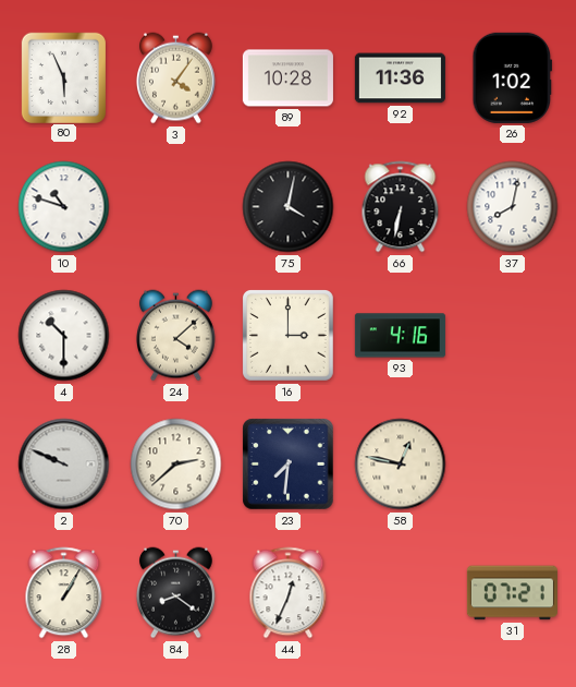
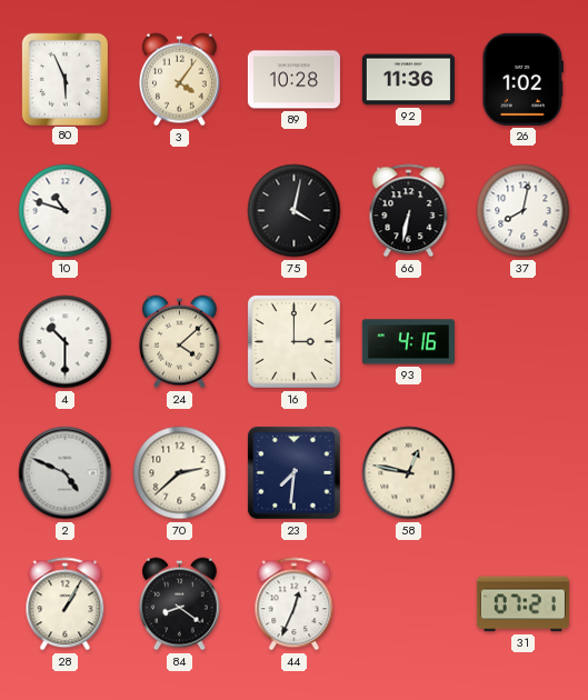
2: 9:49 -> 4:49 (66, 473)
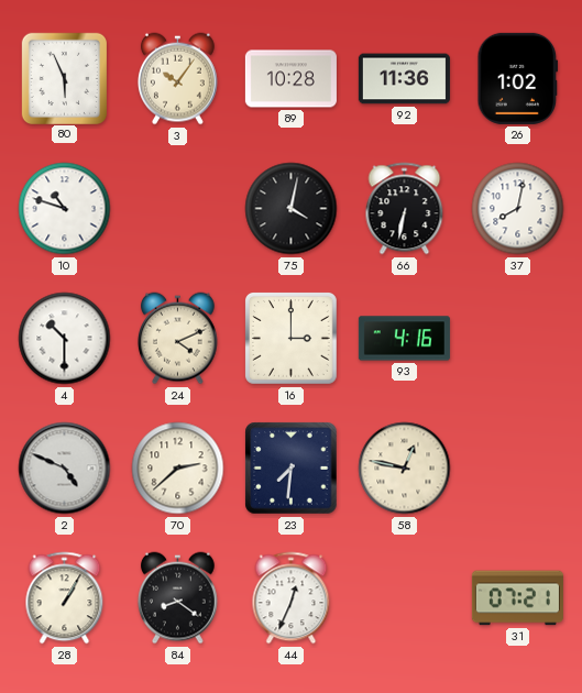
3: 4:06 -> 10:06 (177, 79)
24: 4:08 -> 4:11 (177, 339)
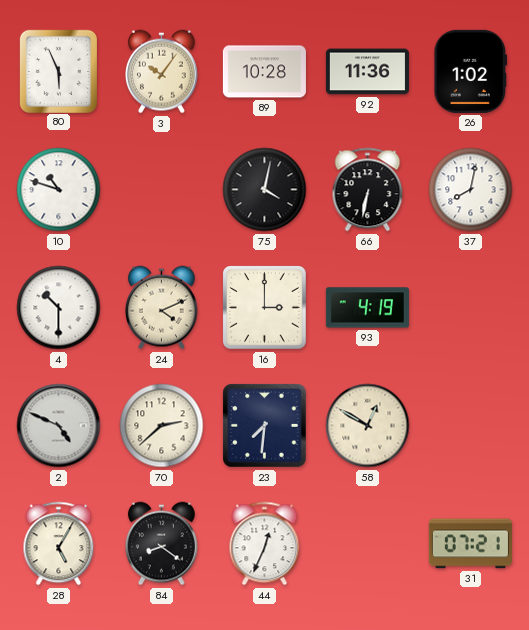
93: 4:16 -> 4:19 (367, 308)
58: 12:47 -> 12:50 (368, 426)
28: 1:05 -> 5:05 (59, 544)
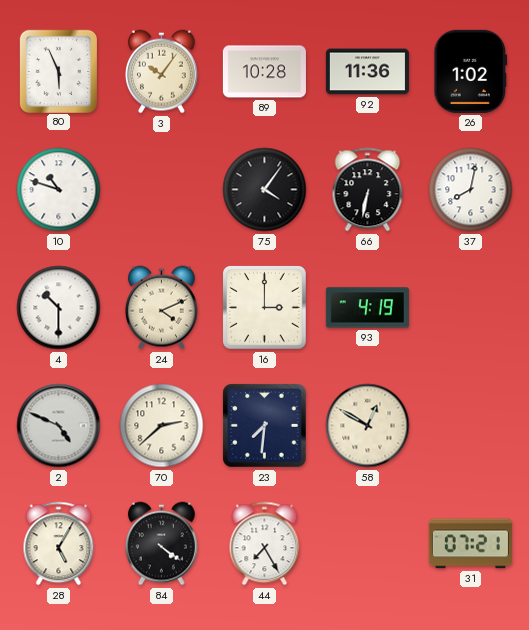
75: 4:02 -> 4:06 (265, 190)
84: 8:21 -> 4:21 (161, 544)
44: 12:34 -> 7:25 (265, 544)
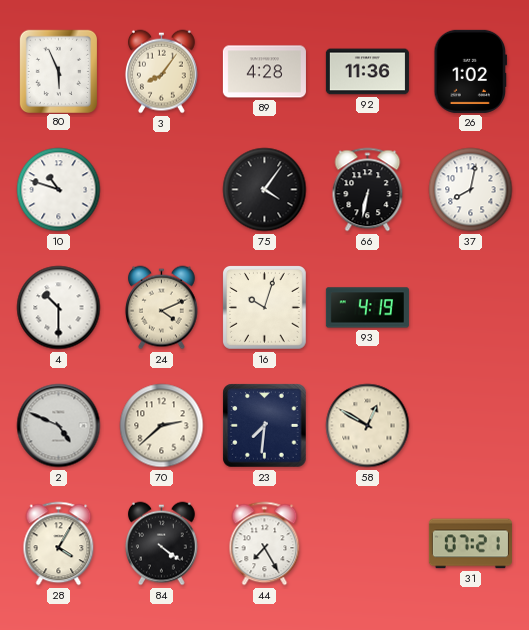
3: 10:06 -> 8:06 (161, 72)
89: 10:28 -> 4:28 (264, 72)
16: 3:00 -> 10:03 (265, 308)
28: 5:05 -> 4:05 (59, 544)
